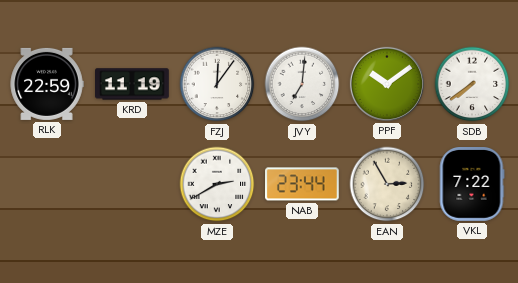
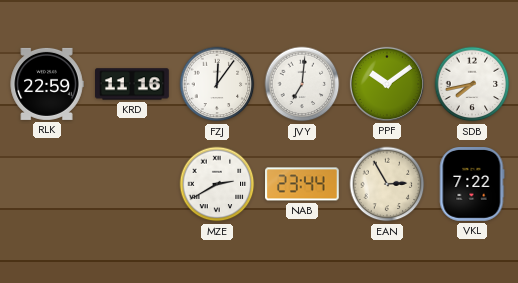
KRD: 11:19 -> 11:16 (133, 84)
SDB: 7:39 -> 7:43 (472, 84)
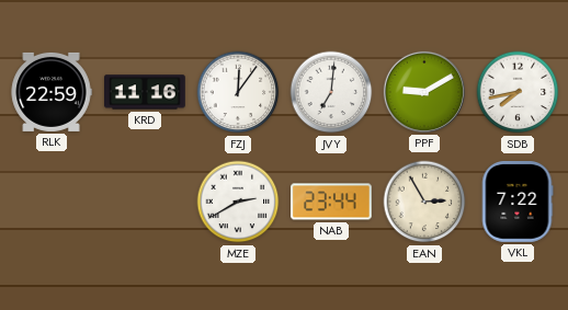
PPF: 10:09 -> 9:10 (424, 92)
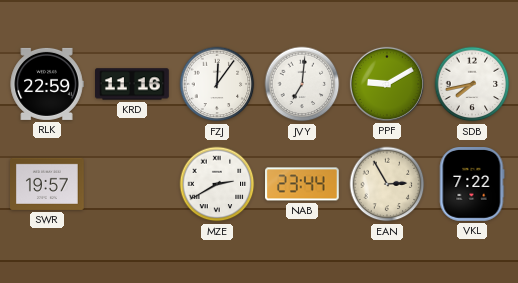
SWR: none -> 19:57 (48, 184)
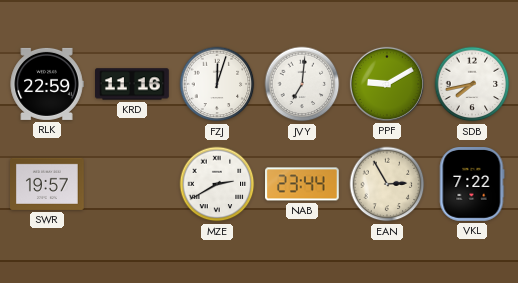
FZJ: 12:06 -> 12:03 (217, 84)
